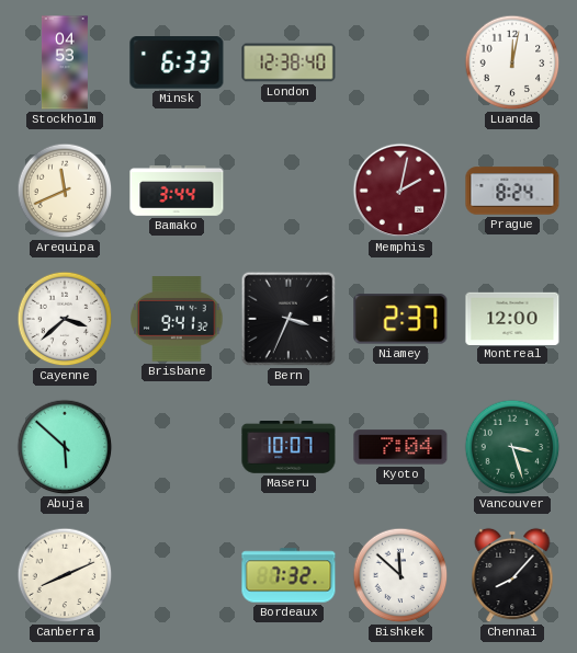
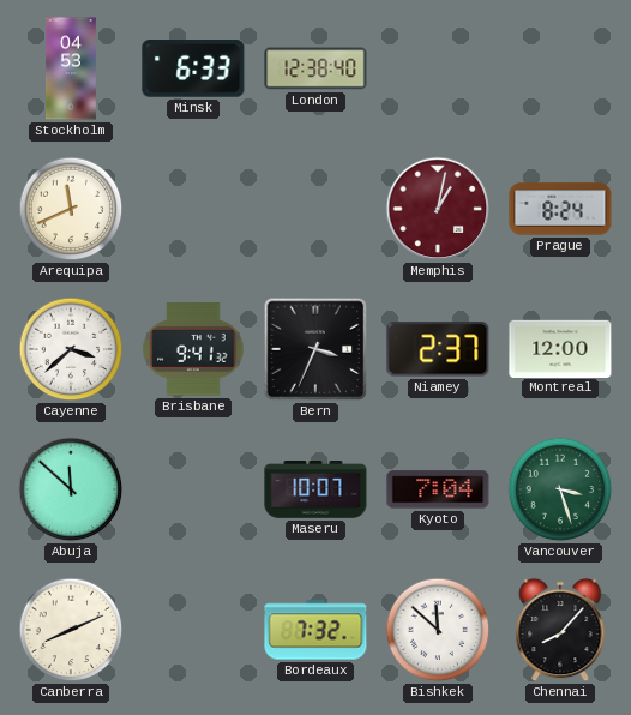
Luanda: 12:02 -> none (512, 62)
Bamako: 3:44 -> none (177, 192)
Memphis: 2:02 -> 1:02 (438, 209)
Abuja: 5:52 -> 11:52 (71, 489)
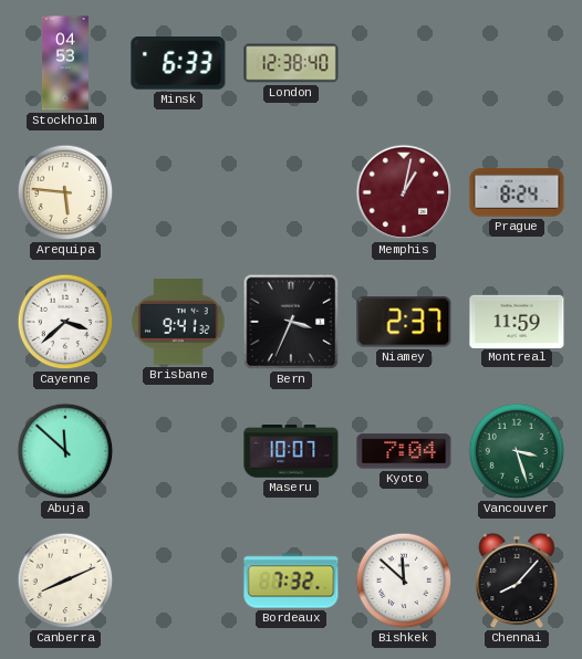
Arequipa: 11:41 -> 5:46 (65, 192)
Montreal: 12:00 -> 11:59 (517, 321)
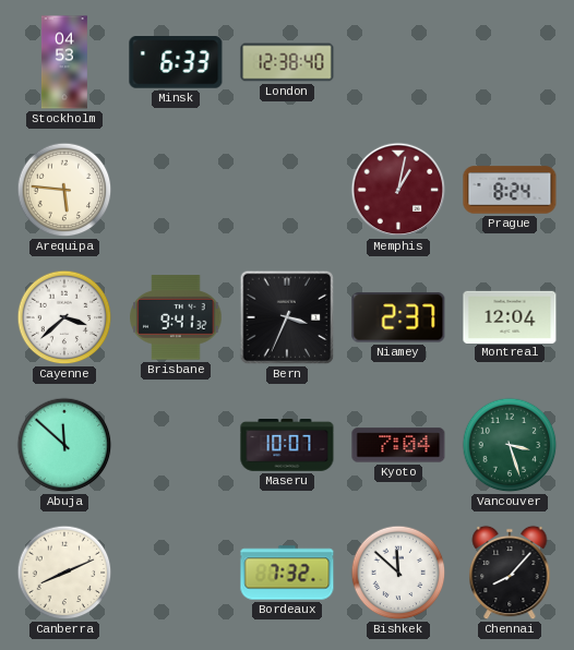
Montreal: 11:59 -> 12:04 (510, 316)
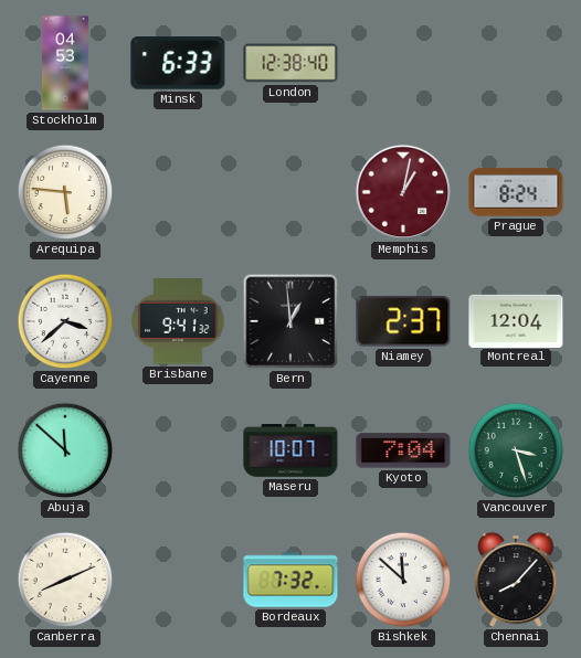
Bern: 3:34 -> 12:59 (290, 321)
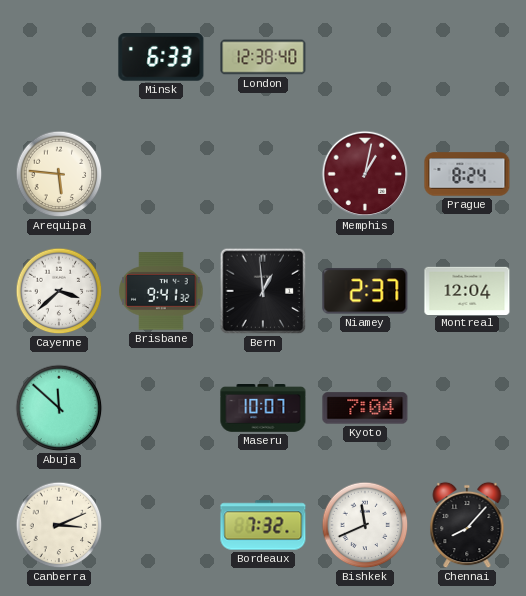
Stockholm: 04:53 -> none (65, 63)
Vancouver: 3:27 -> none (516, 450)
Canberra: 8:11 -> 3:11 (59, 525)
Bishkek: 11:52 -> 11:41 (365, 525)
